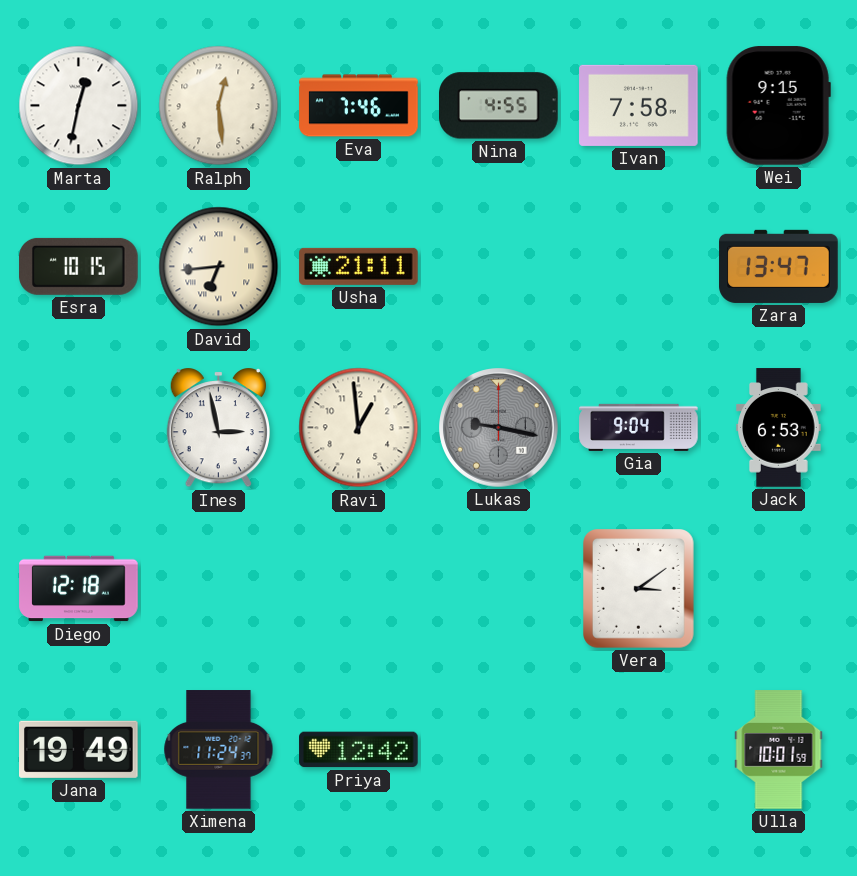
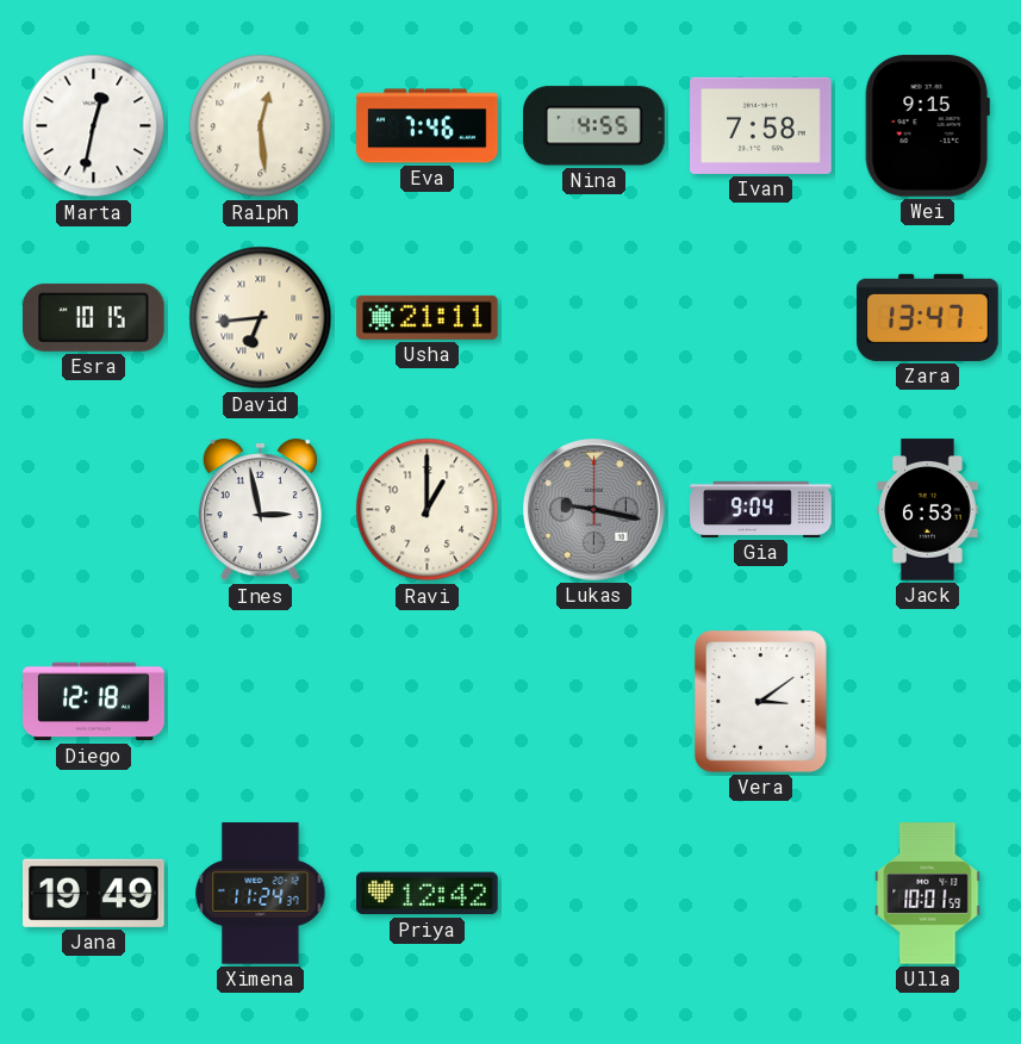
Ravi: 12:59 -> 1:00 (428, 510)
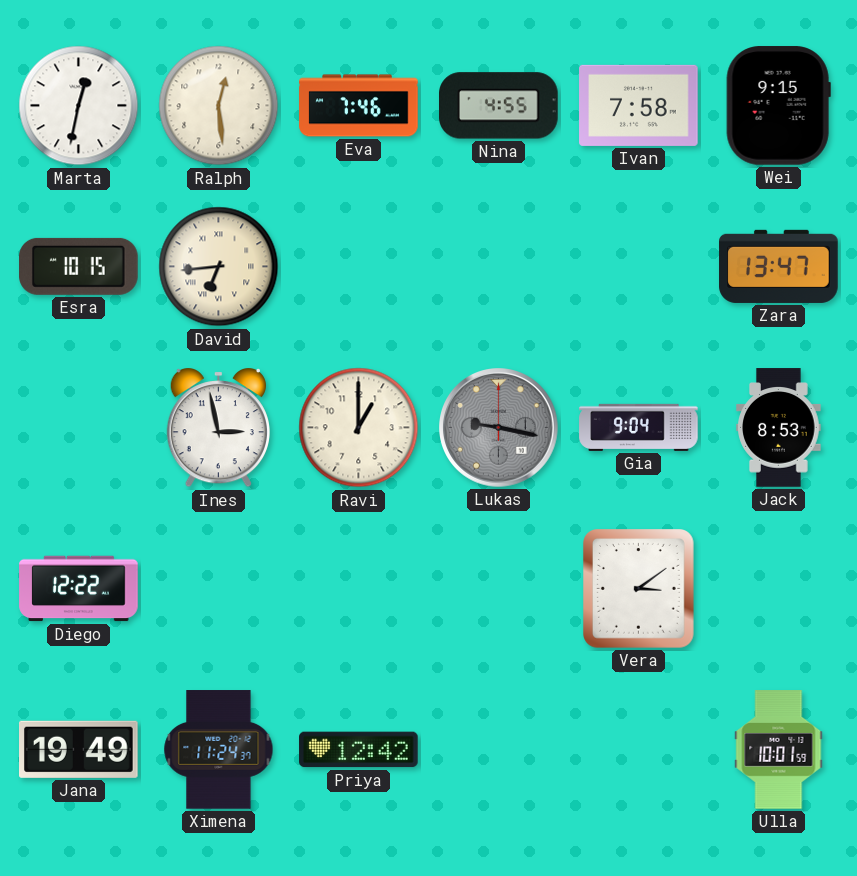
Usha: 21:11 -> none (428, 317)
Jack: 6:53 -> 8:53 (779, 428)
Diego: 12:18 -> 12:22 (79, 589)
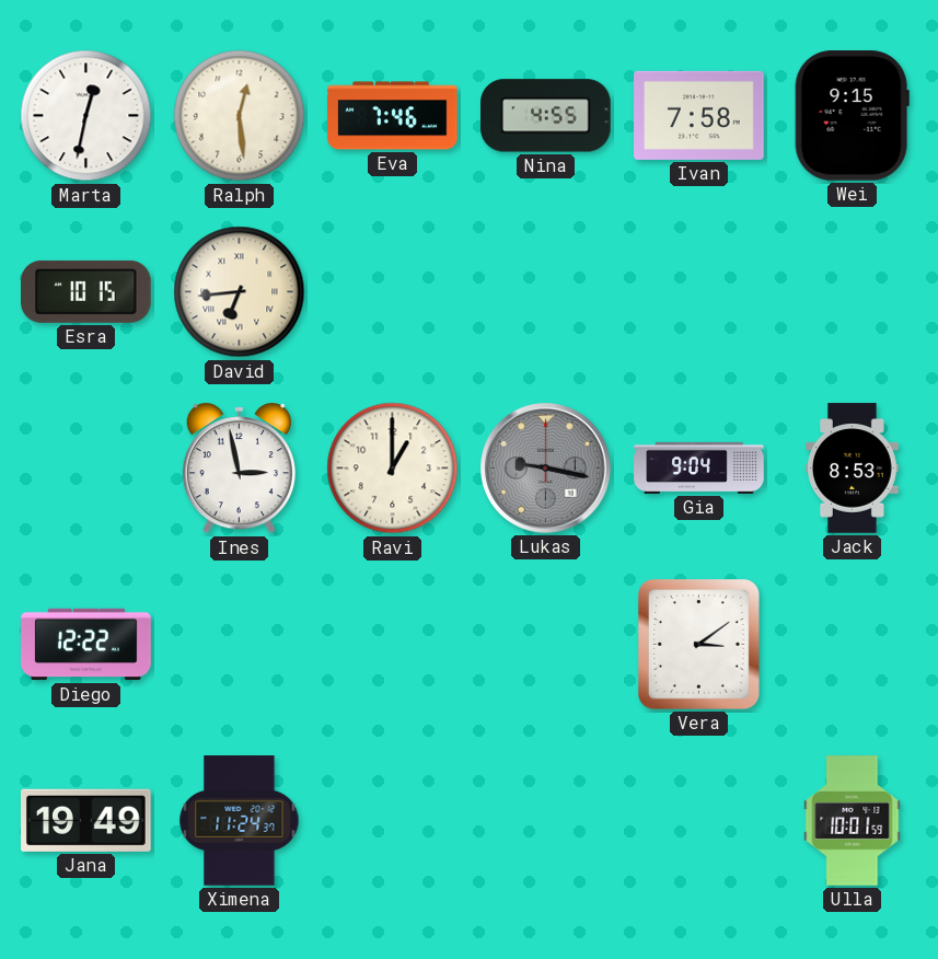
Zara: 13:47 -> none (779, 266)
Priya: 12:42 -> none (359, 750)
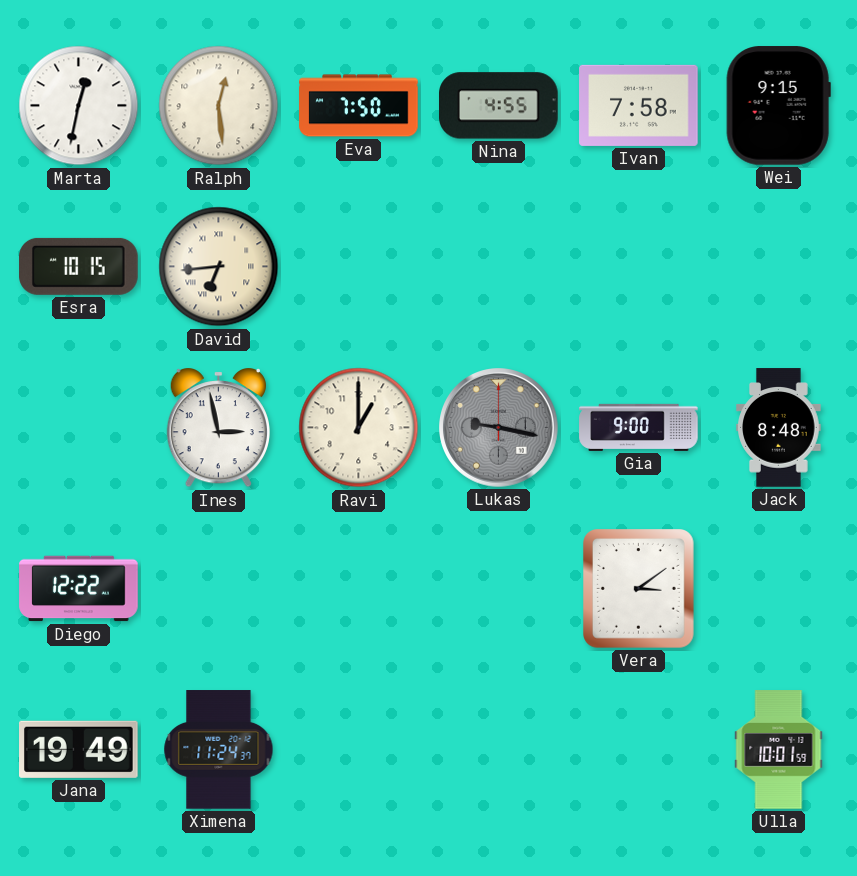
Eva: 7:46 -> 7:50 (359, 106)
Gia: 9:04 -> 9:00 (639, 427)
Jack: 8:53 -> 8:48 (779, 428)
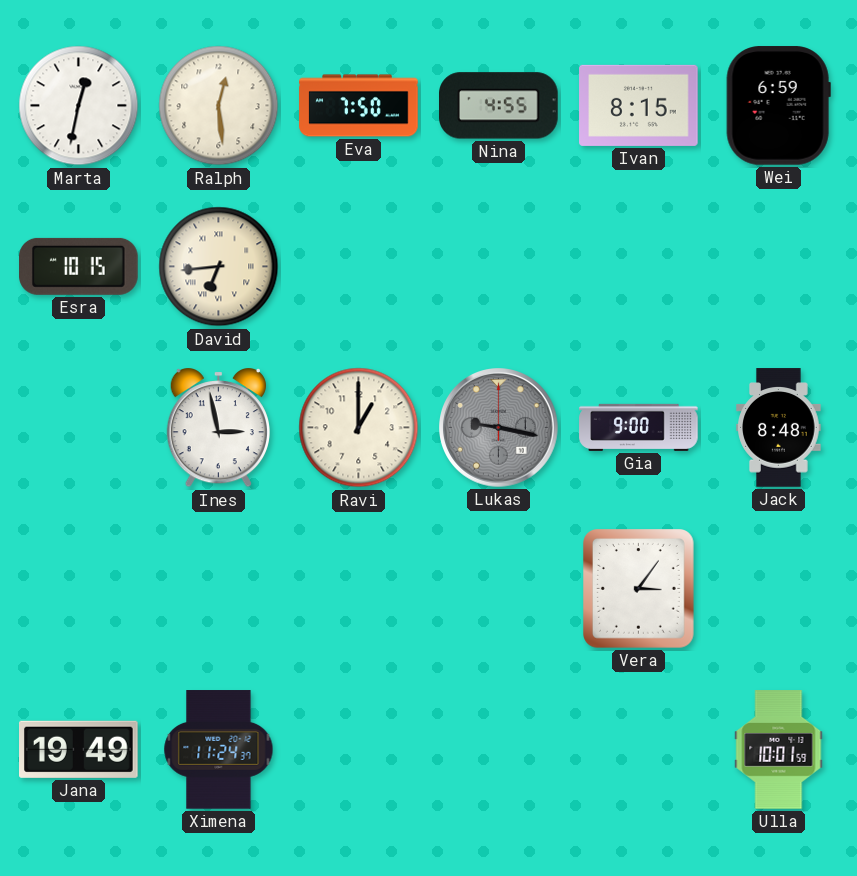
Ivan: 7:58 -> 8:15 (639, 105)
Wei: 9:15 -> 6:59 (778, 106)
Diego: 12:22 -> none (79, 589)
Vera: 3:09 -> 3:06 (639, 589)
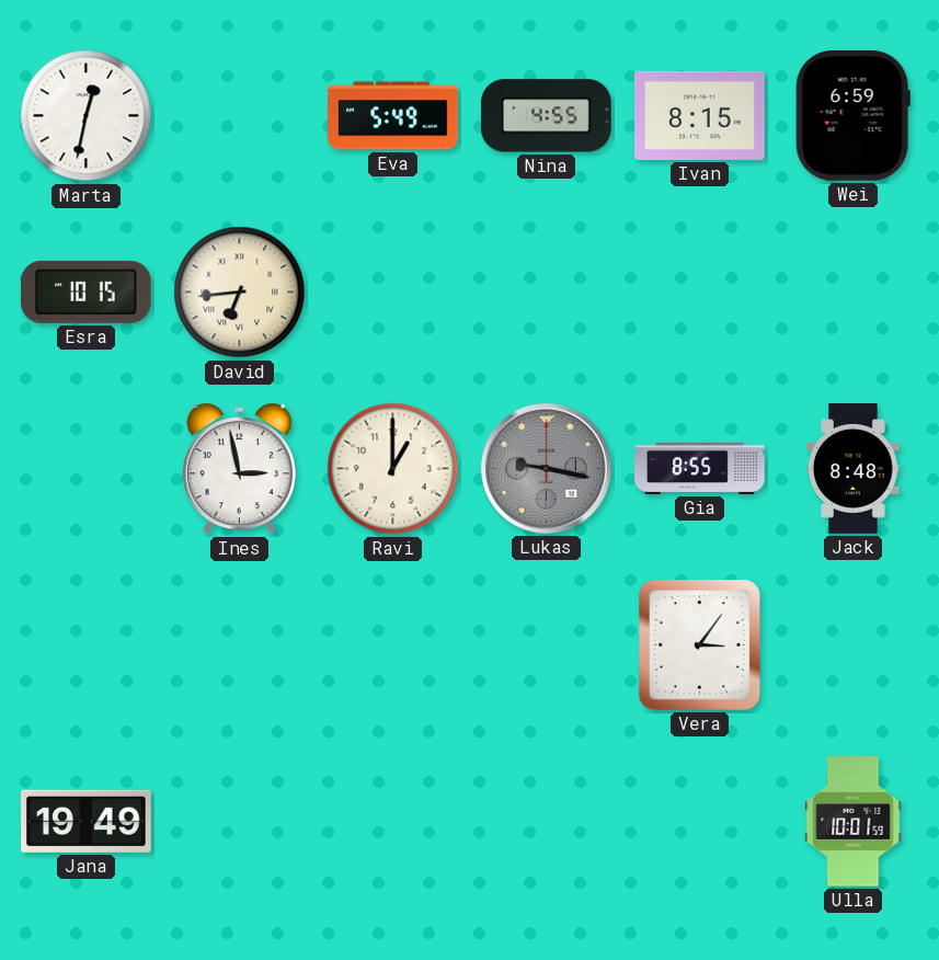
Ralph: 12:29 -> none (219, 106)
Eva: 7:50 -> 5:49 (393, 116)
Gia: 9:00 -> 8:55 (700, 468)
Ximena: 11:24 -> none (219, 750)
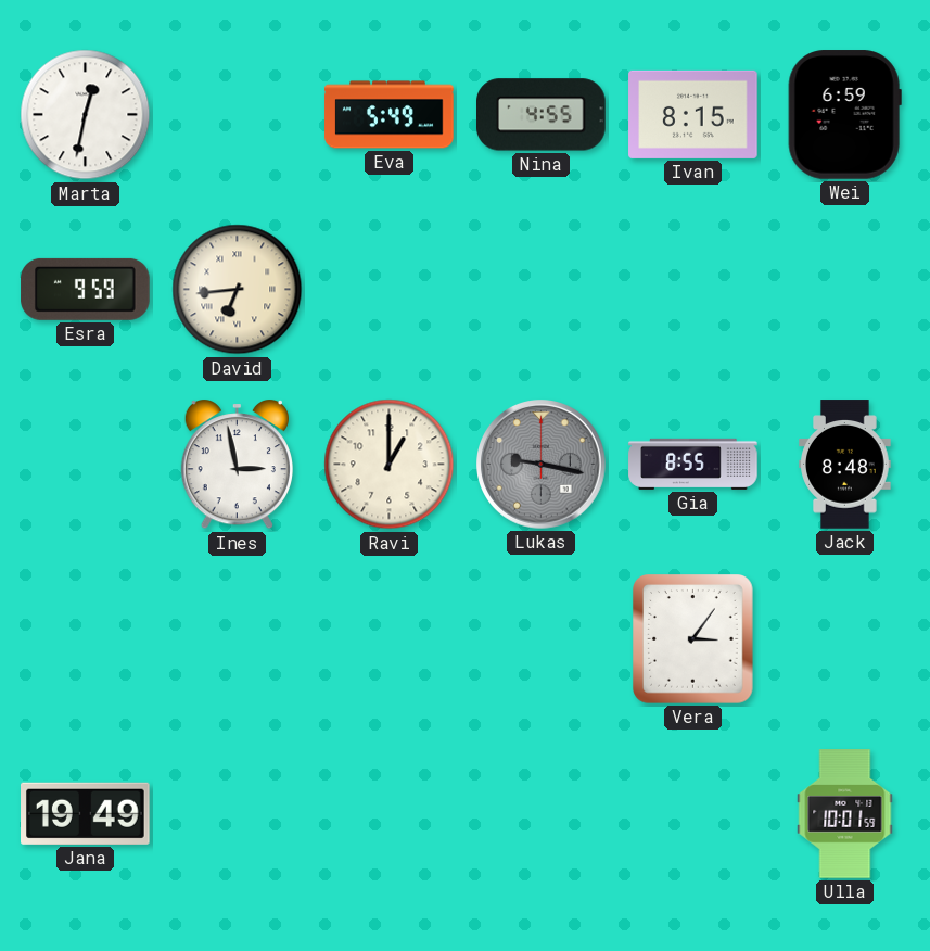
Esra: 10:15 -> 9:59 (86, 289)
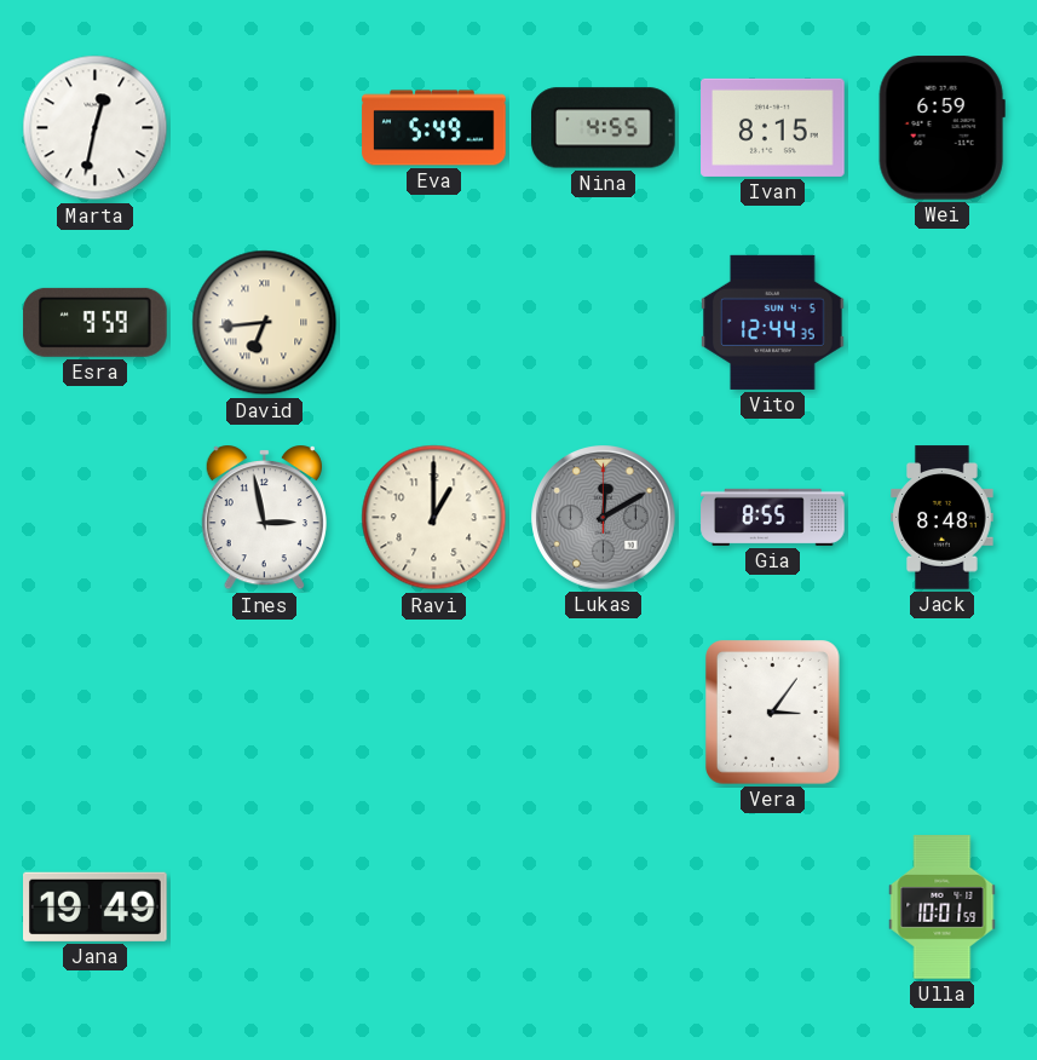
Vito: none -> 12:44 (773, 322)
Lukas: 9:17 -> 12:10 (604, 518)
